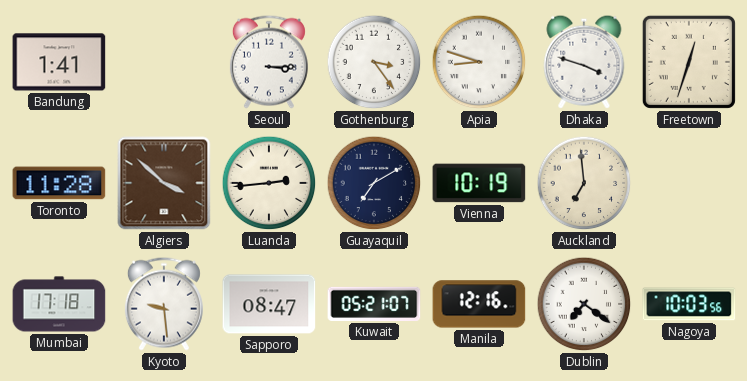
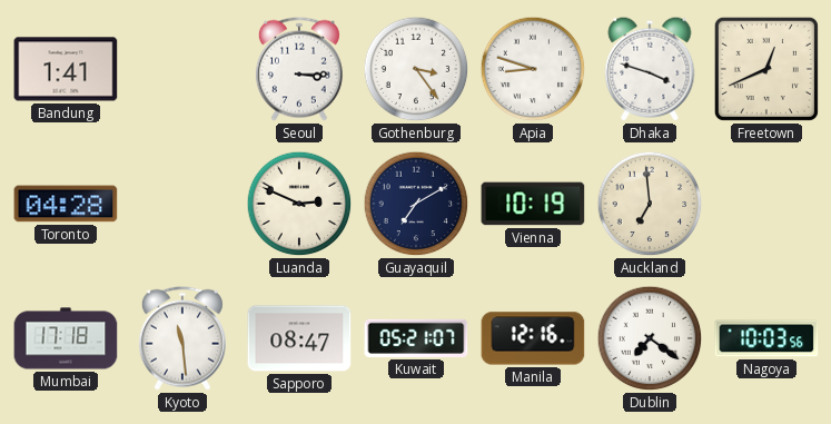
Freetown: 12:33 -> 12:41 (766, 69)
Toronto: 11:28 -> 04:28 (66, 204)
Algiers: 3:52 -> none (164, 183)
Luanda: 2:44 -> 2:49 (299, 204)
Kyoto: 9:29 -> 11:29 (182, 338)
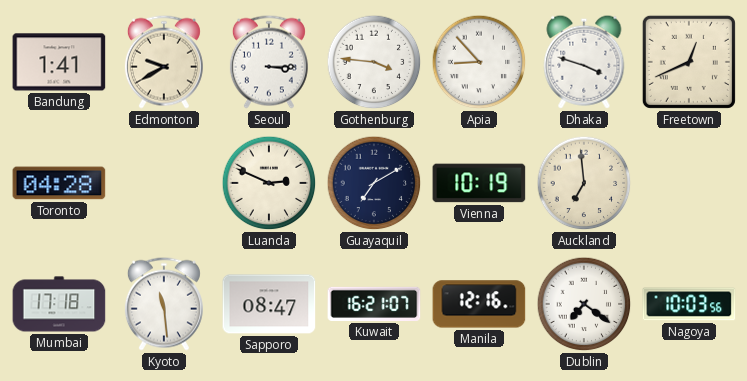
Edmonton: none -> 9:40 (164, 62)
Gothenburg: 3:24 -> 3:46 (374, 62)
Apia: 8:48 -> 8:53 (479, 62)
Kuwait: 05:21 -> 16:21 (374, 304)
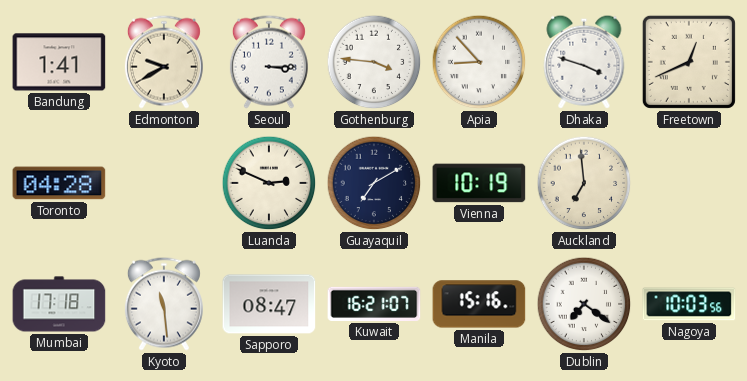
Manila: 12:16 -> 15:16 (479, 304)
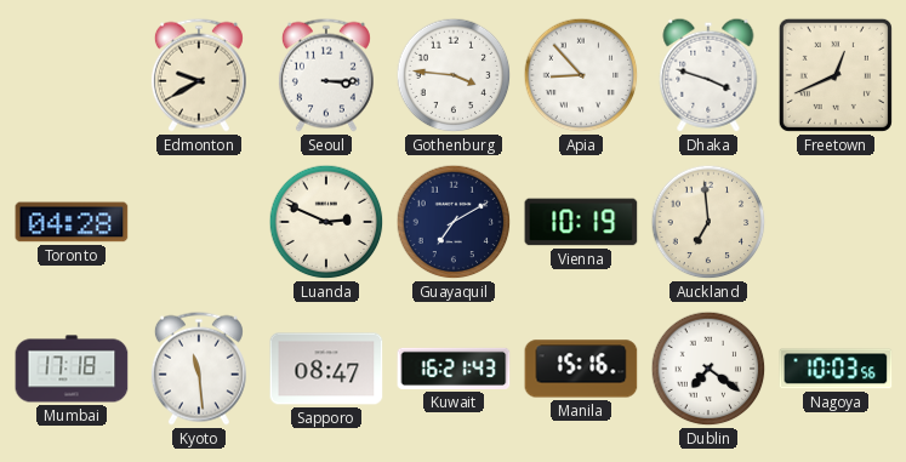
Bandung: 1:41 -> none (59, 62)
Kuwait: 16:21:07 -> 16:21:43 (454, 369)
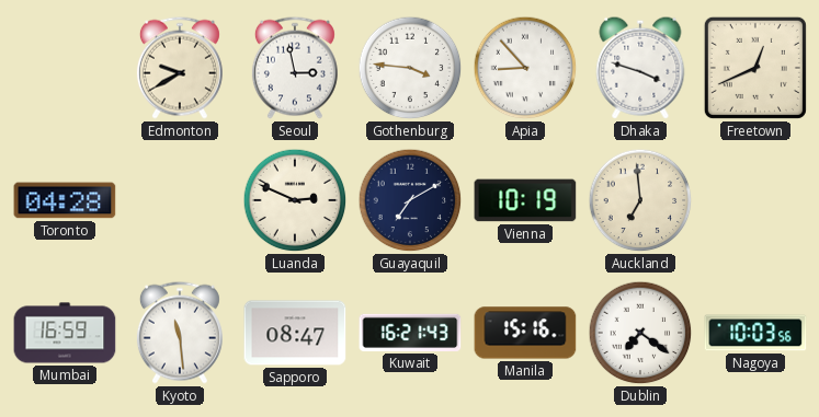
Seoul: 3:15 -> 2:58 (295, 68)
Mumbai: 17:18 -> 16:59 (65, 333)
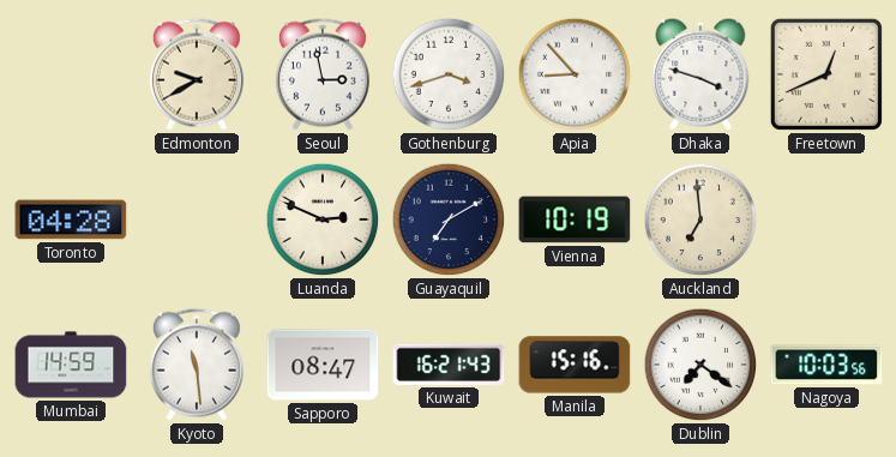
Gothenburg: 3:46 -> 3:42 (449, 74)
Mumbai: 16:59 -> 14:59 (71, 365)
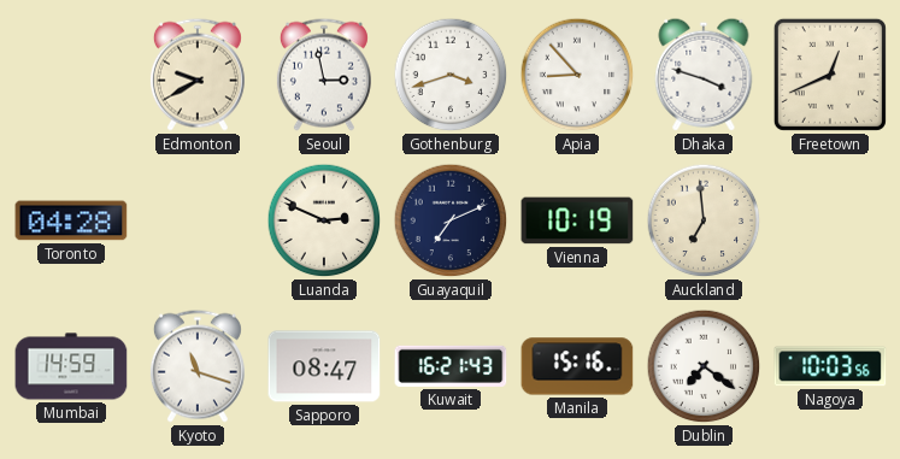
Guayaquil: 7:10 -> 7:11 (451, 220)
Kyoto: 11:29 -> 11:18 (198, 366)
